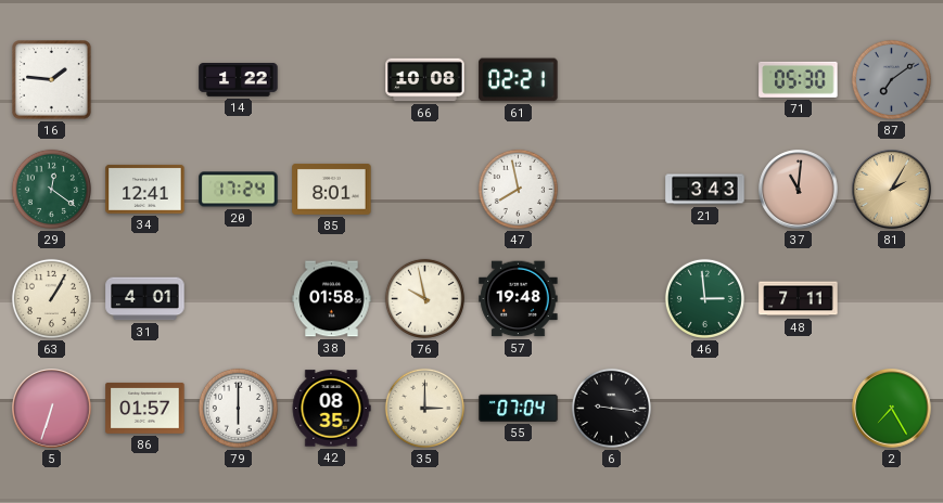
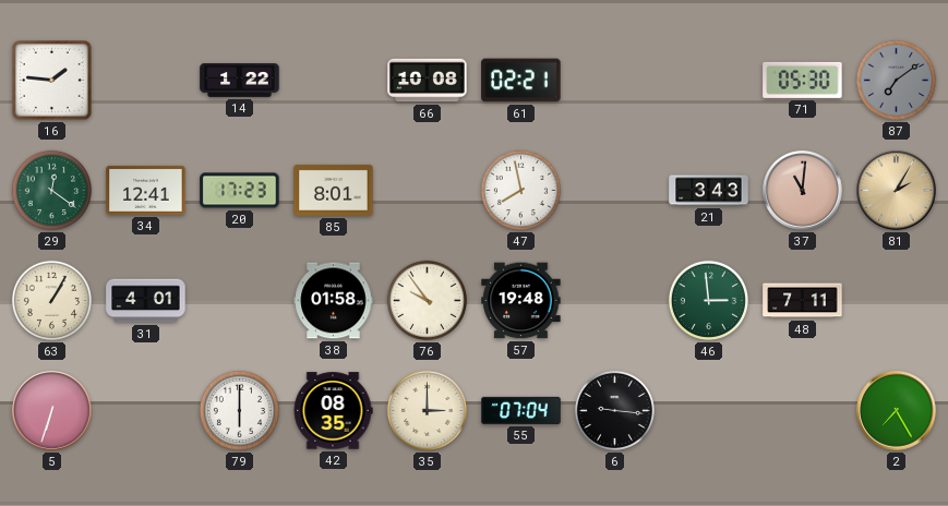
20: 17:24 -> 17:23 (240, 191)
76: 9:58 -> 9:54 (427, 300)
86: 01:57 -> none (145, 409)
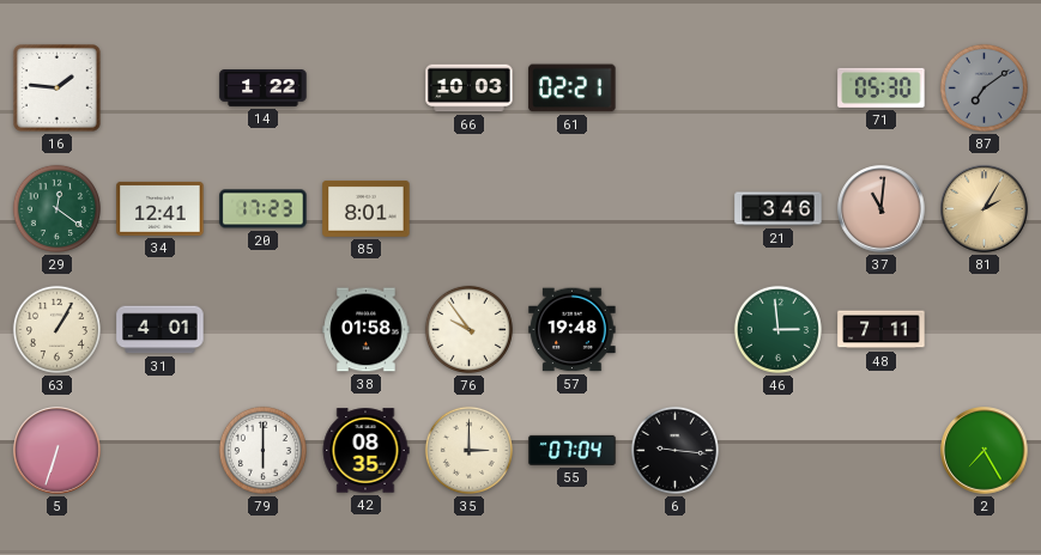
66: 10:08 -> 10:03 (470, 89)
47: 7:58 -> none (520, 190)
21: 3:43 -> 3:46 (779, 209)
